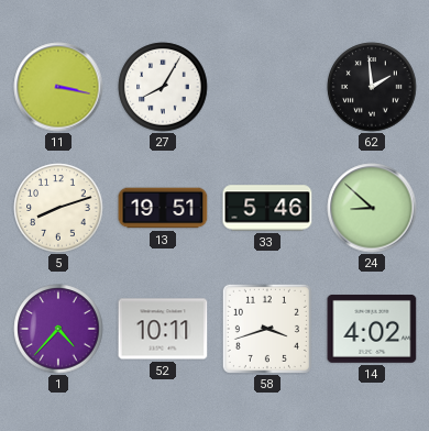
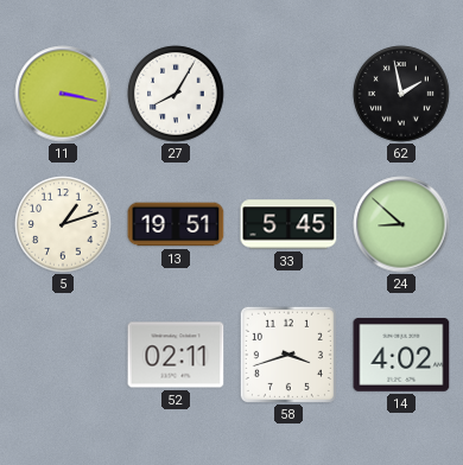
62: 1:59 -> 1:58 (401, 94)
5: 8:12 -> 1:12 (63, 224)
33: 5:46 -> 5:45 (288, 224)
1: 4:37 -> none (58, 329)
52: 10:11 -> 02:11 (176, 355)
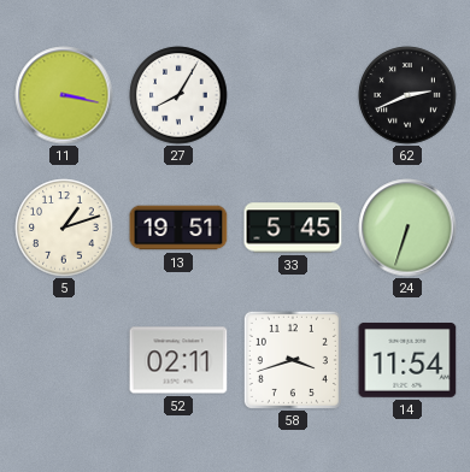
62: 1:58 -> 2:41 (407, 95)
24: 8:52 -> 6:33 (407, 228)
14: 4:02 -> 11:54 (407, 361)
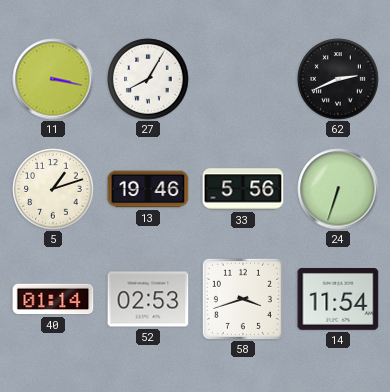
13: 19:51 -> 19:46 (148, 189)
33: 5:45 -> 5:56 (243, 189)
40: none -> 01:14 (53, 299)
52: 02:11 -> 02:53 (148, 299)
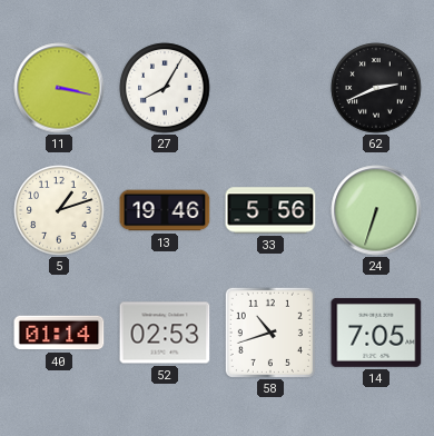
58: 3:42 -> 10:42 (270, 333)
14: 11:54 -> 7:05 (376, 334)
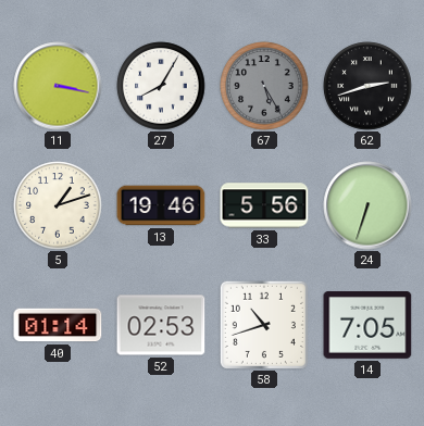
67: none -> 5:25 (264, 86)
62: 2:41 -> 2:42 (367, 86)
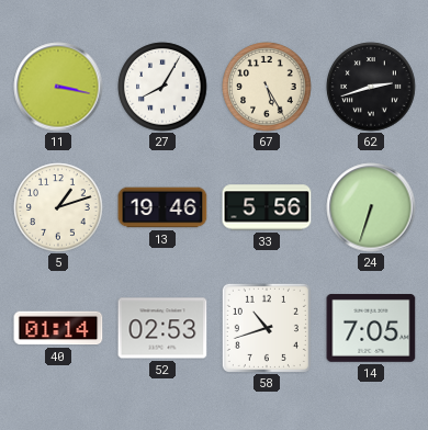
67 dial: grey -> cream (267, 87)
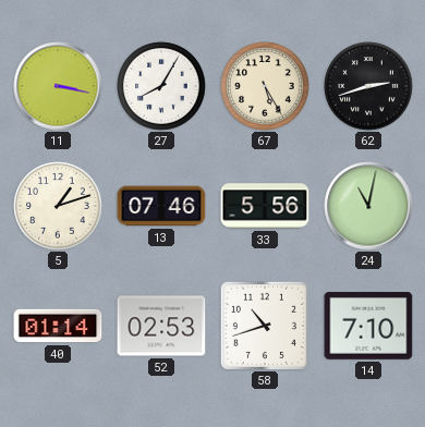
13: 19:46 -> 07:46 (161, 206)
24: 6:33 -> 11:02 (368, 206)
14: 7:05 -> 7:10 (368, 327)
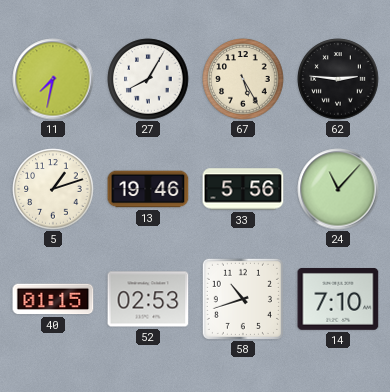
11: 3:17 -> 7:32 (53, 79)
62: 2:42 -> 2:46 (338, 79)
13: 07:46 -> 19:46 (148, 189)
24: 11:02 -> 11:07 (338, 189)
40: 01:14 -> 01:15 (53, 299)
